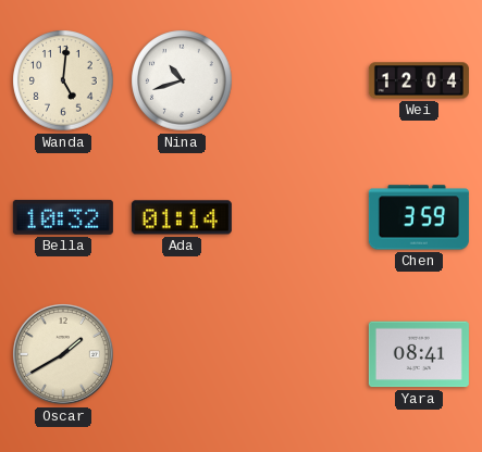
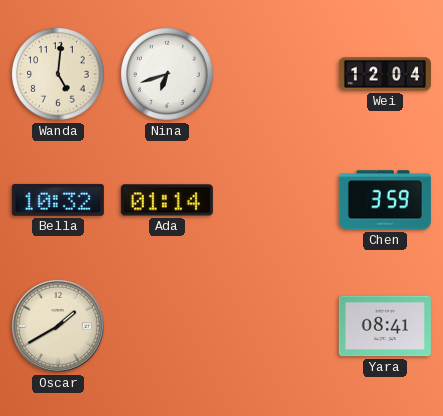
Nina: 10:42 -> 6:42 (167, 74)
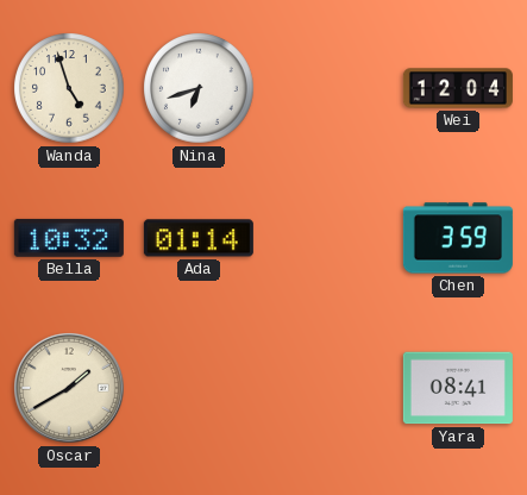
Wanda: 5:01 -> 4:57 (69, 88)
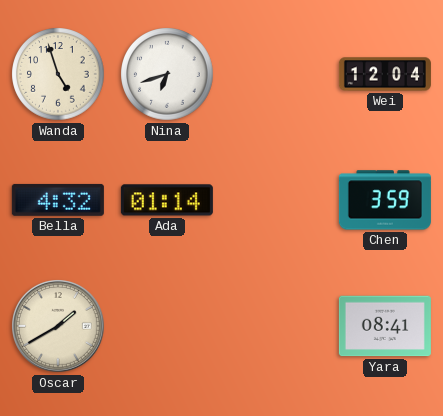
Bella: 10:32 -> 4:32 (58, 200)
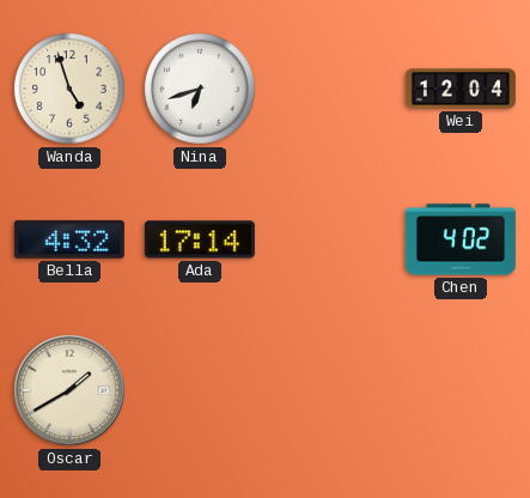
Ada: 01:14 -> 17:14 (200, 239)
Chen: 3:59 -> 4:02 (461, 239)
Yara: 08:41 -> none (385, 326)
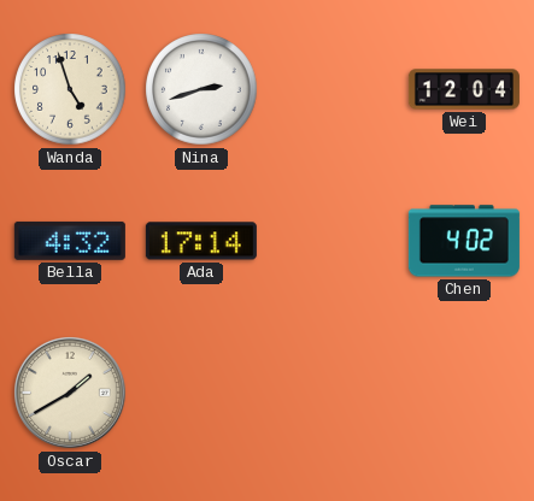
Nina: 6:42 -> 2:42 (201, 89)
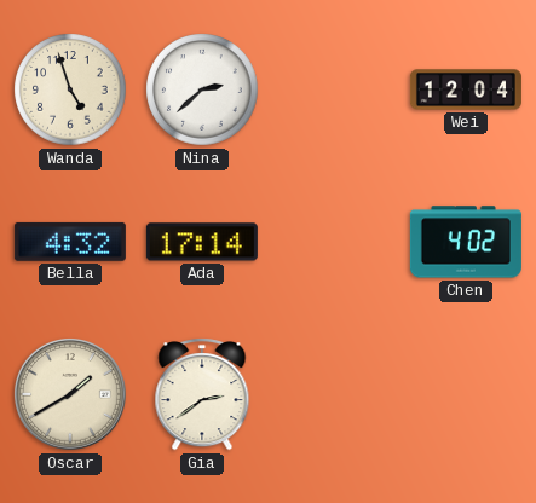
Nina: 2:42 -> 2:38 (202, 89)
Gia: none -> 2:39 (202, 394)
